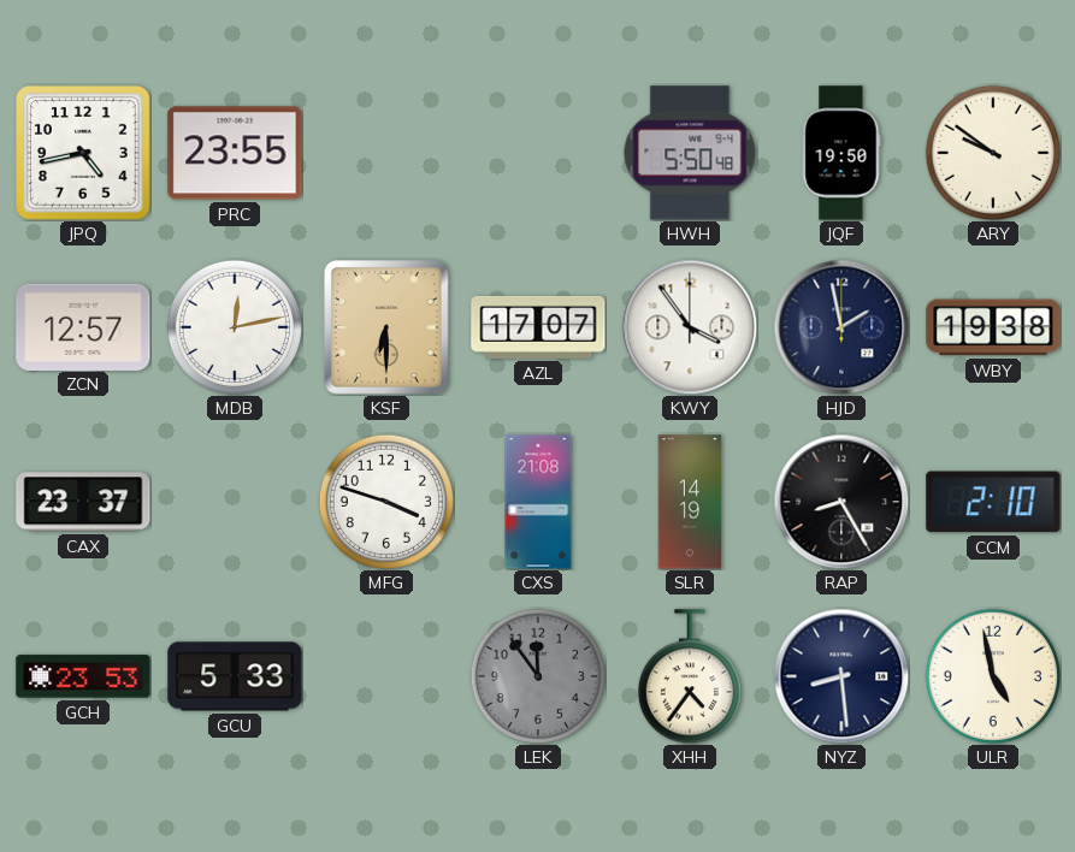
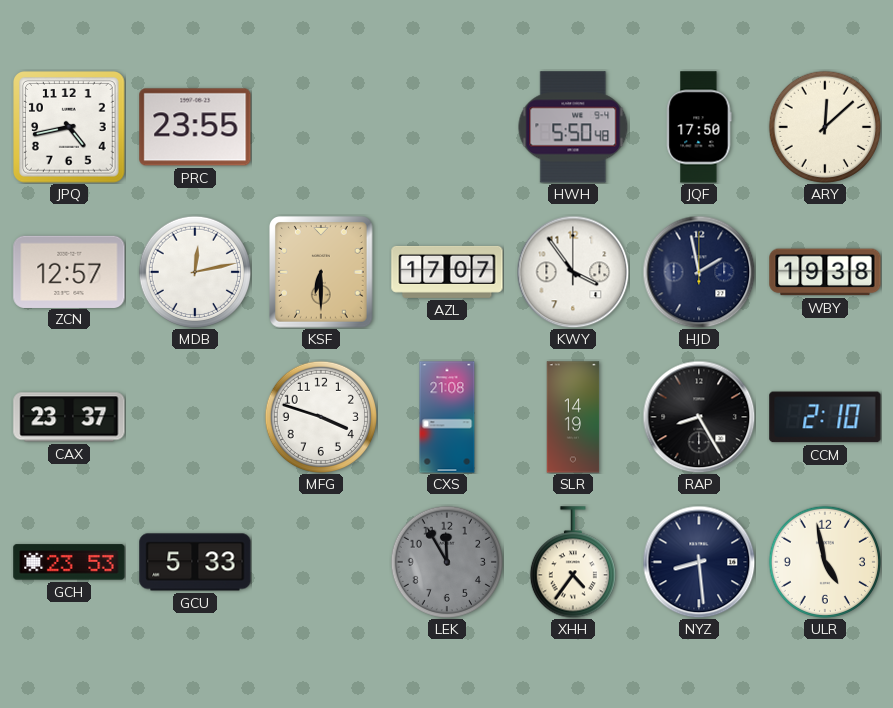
JQF: 19:50 -> 17:50 (699, 127)
ARY: 9:51 -> 12:08 (824, 126)
LEK: 11:54 -> 11:55 (446, 561)
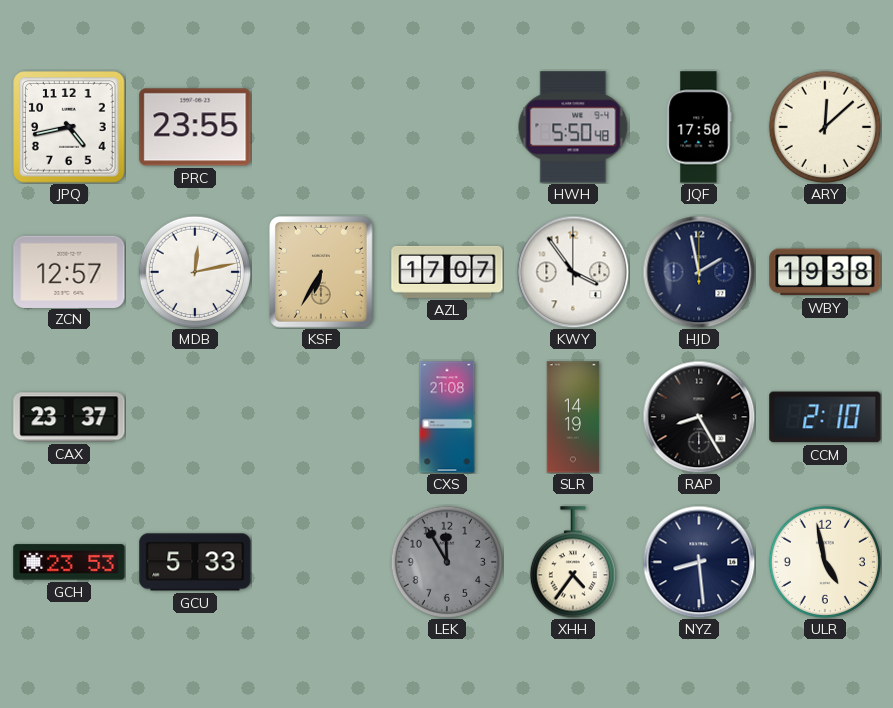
KSF: 6:30 -> 6:35 (322, 273)
MFG: 3:48 -> none (320, 416)
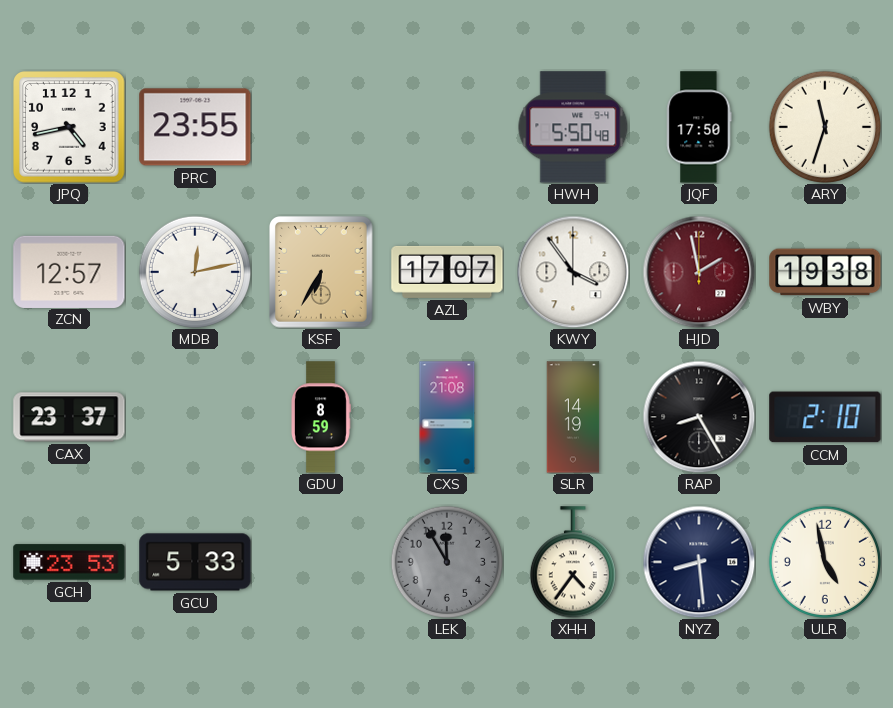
ARY: 12:08 -> 11:33 (824, 126)
HJD dial: navy -> burgundy (699, 272)
GDU: none -> 8:59 (321, 417)
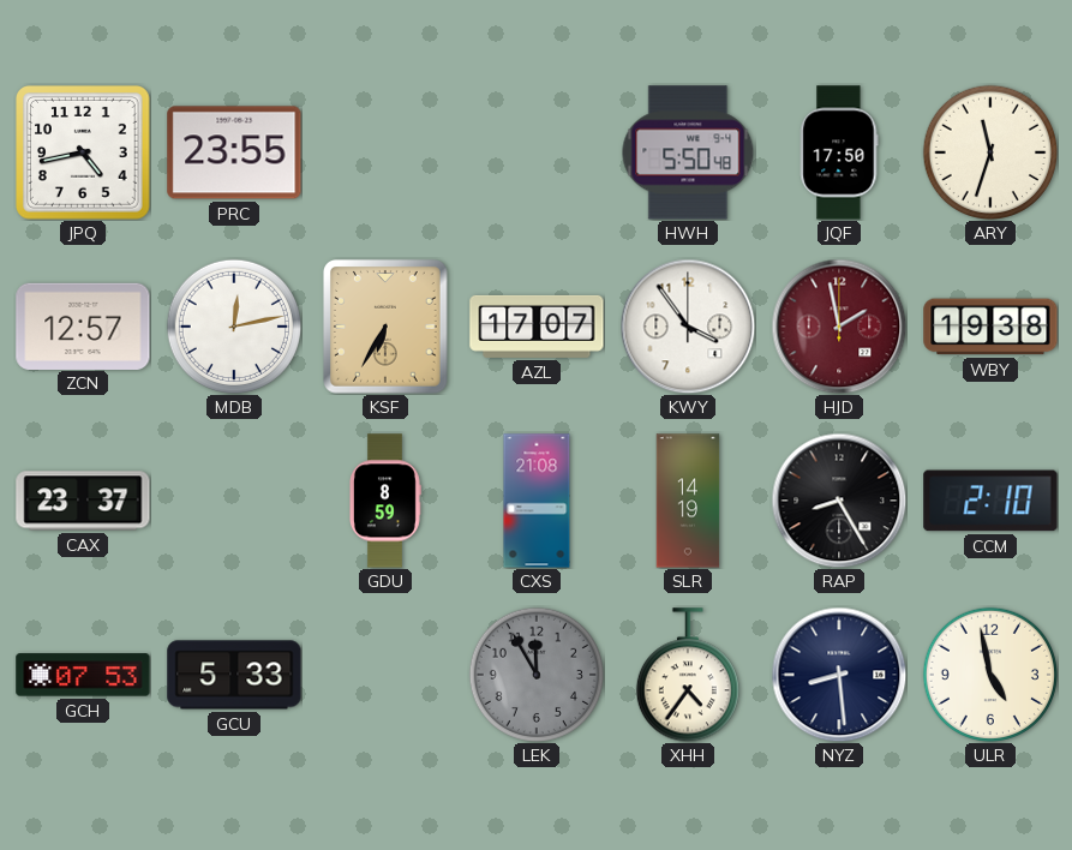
GCH: 23:53 -> 07:53 (83, 675)
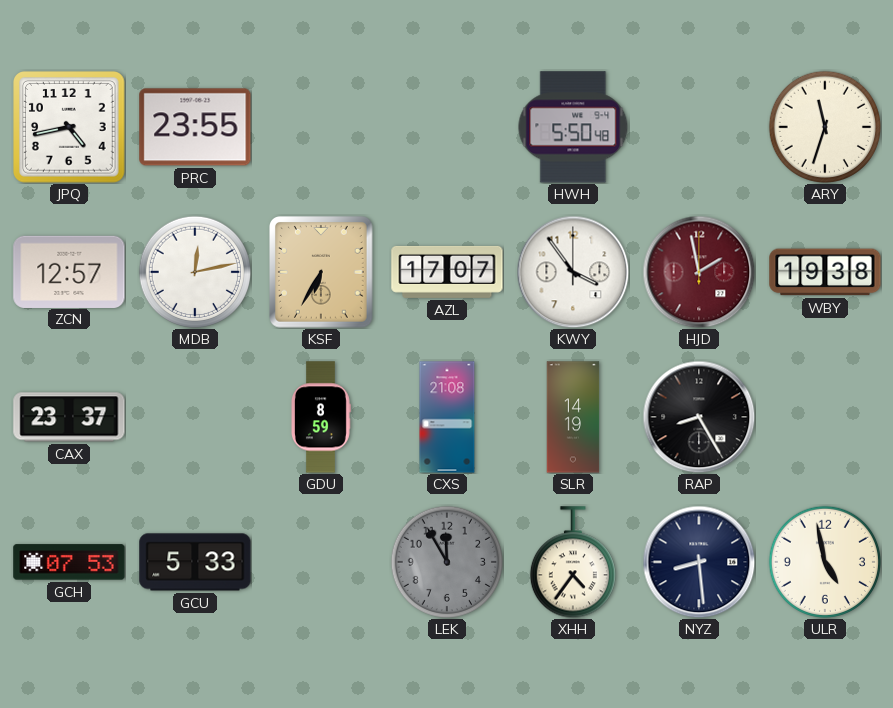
JQF: 17:50 -> none (839, 152)
CCM: 2:10 -> none (990, 501)
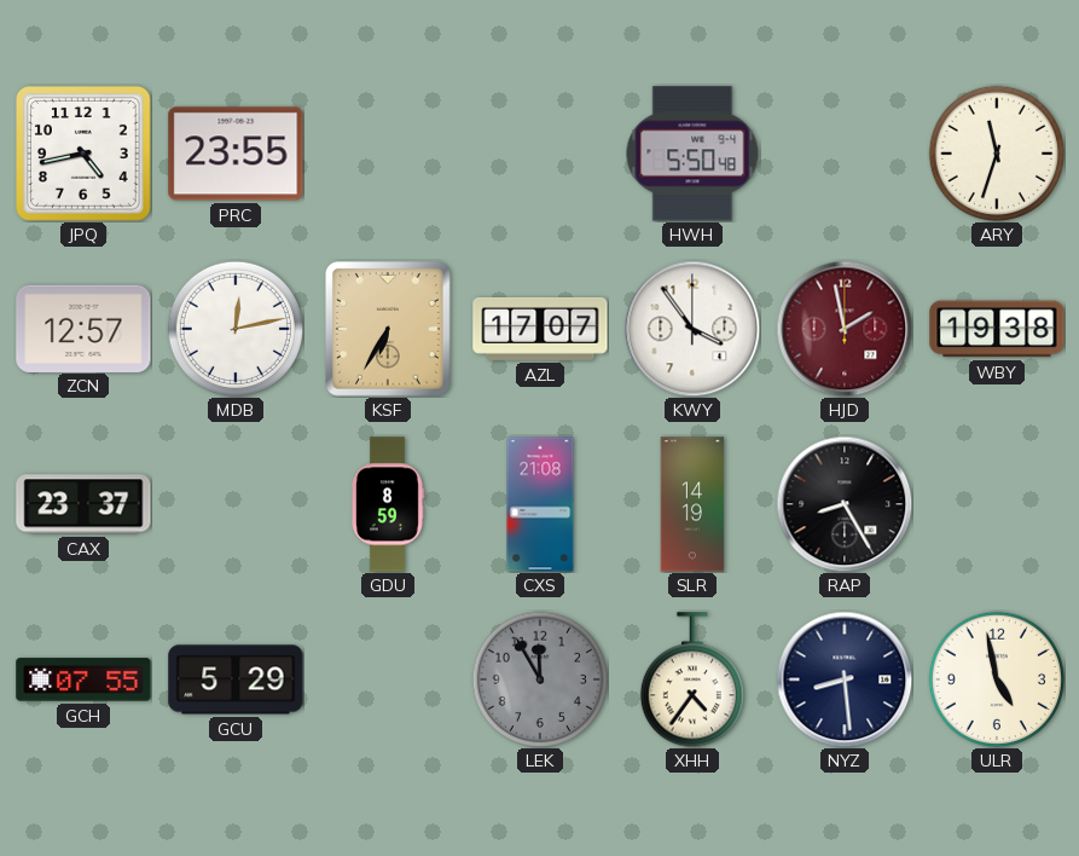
GCH: 07:53 -> 07:55 (83, 679)
GCU: 5:33 -> 5:29 (236, 679)
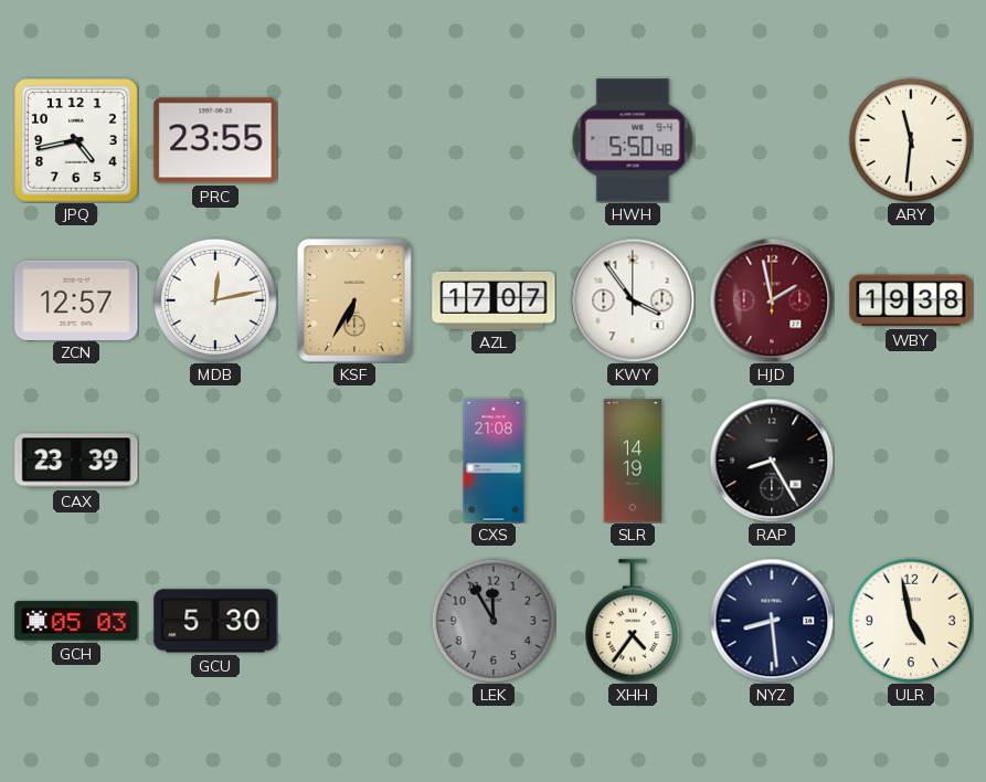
ARY: 11:33 -> 11:31 (910, 139)
CAX: 23:37 -> 23:39 (76, 461)
GDU: 8:59 -> none (388, 504)
GCH: 07:55 -> 05:03 (76, 621)
GCU: 5:29 -> 5:30 (215, 621)
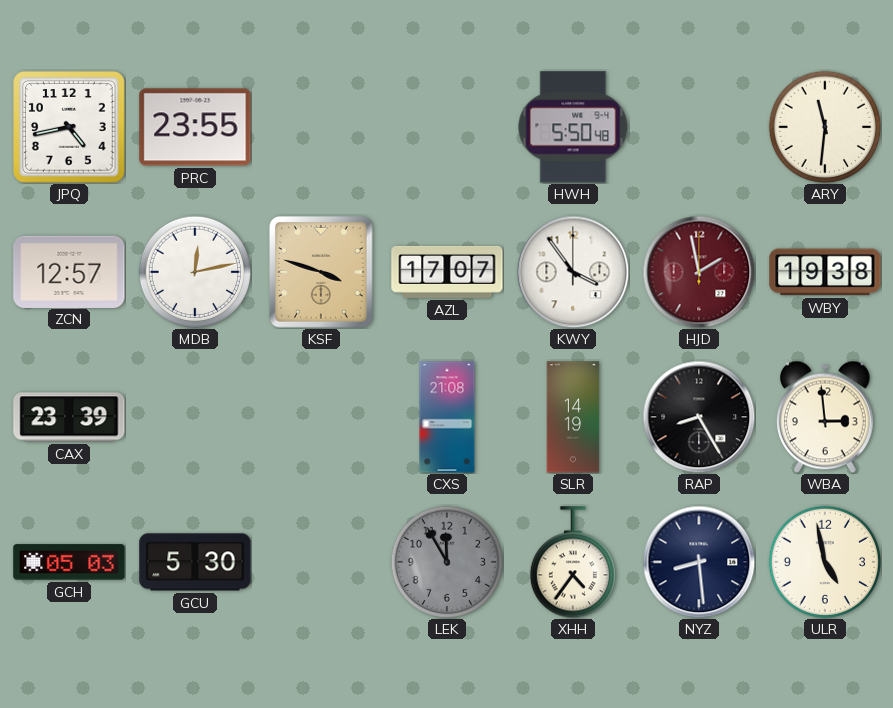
KSF: 6:35 -> 3:48 (322, 273)
WBA: none -> 2:59 (825, 417)
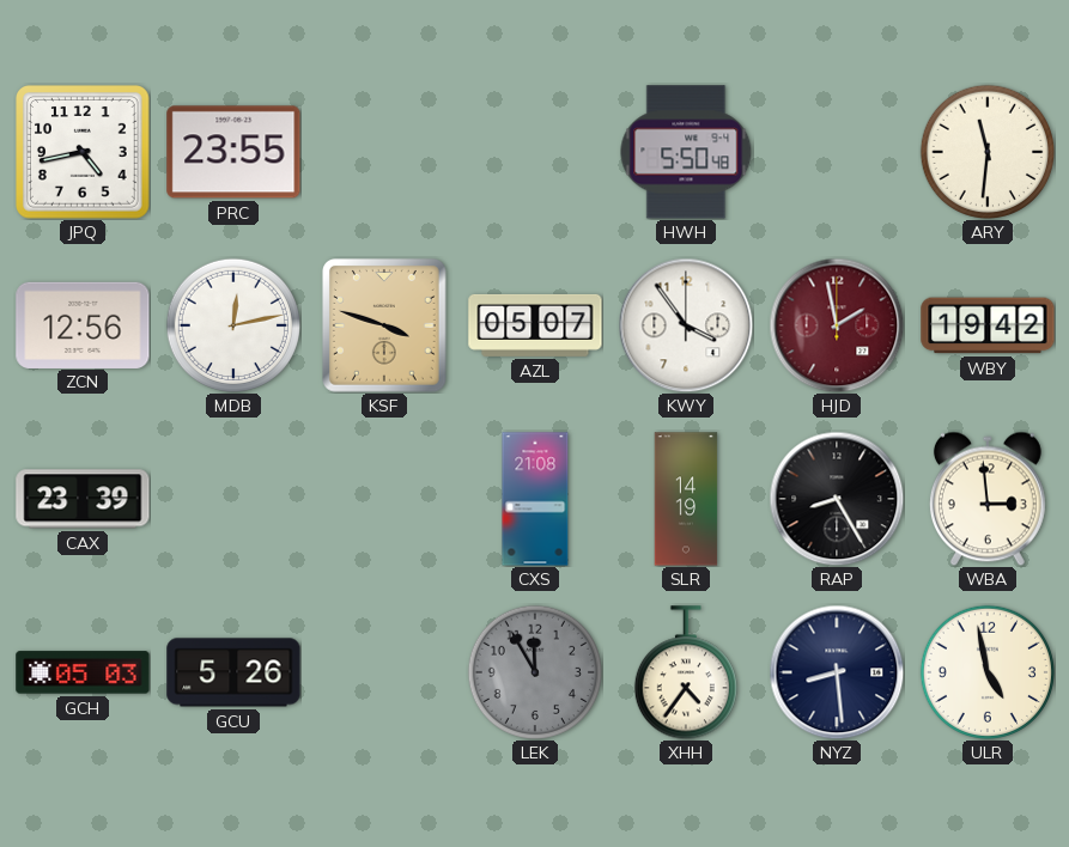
ZCN: 12:57 -> 12:56 (83, 324)
AZL: 17:07 -> 05:07 (535, 325)
WBY: 19:38 -> 19:42 (988, 325)
GCU: 5:30 -> 5:26 (233, 672)
